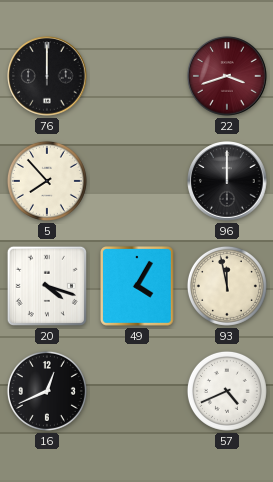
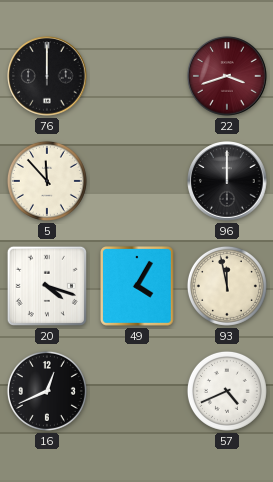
5: 7:53 -> 11:53 (47, 181)
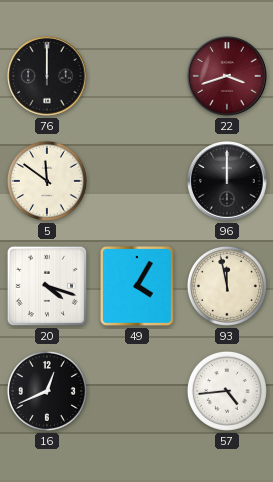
5: 11:53 -> 11:51 (47, 181)
57: 4:41 -> 4:44 (227, 391)
